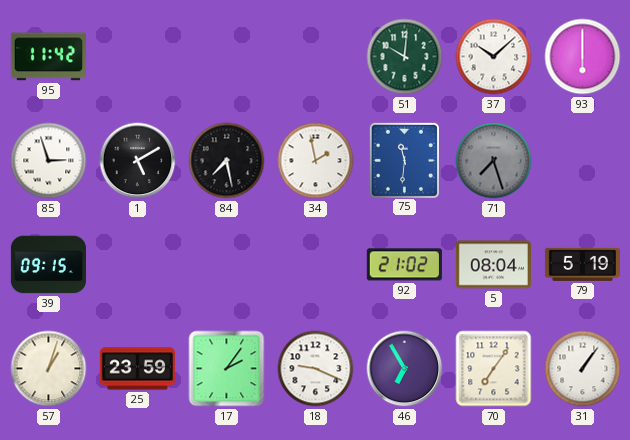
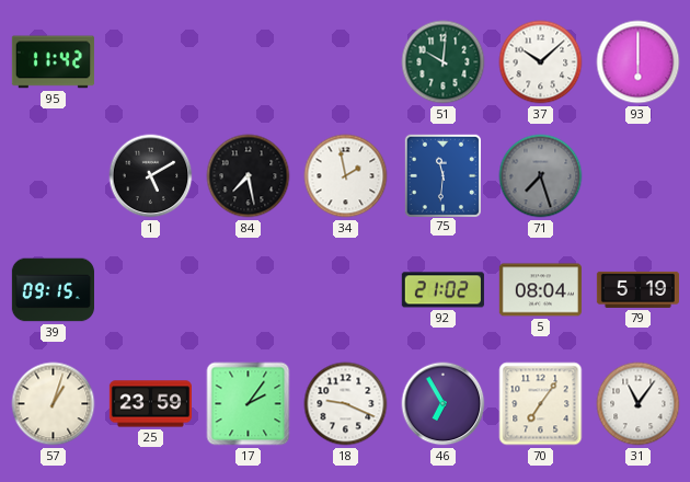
85: 2:57 -> none (49, 161)
31: 1:06 -> 11:06 (639, 404)
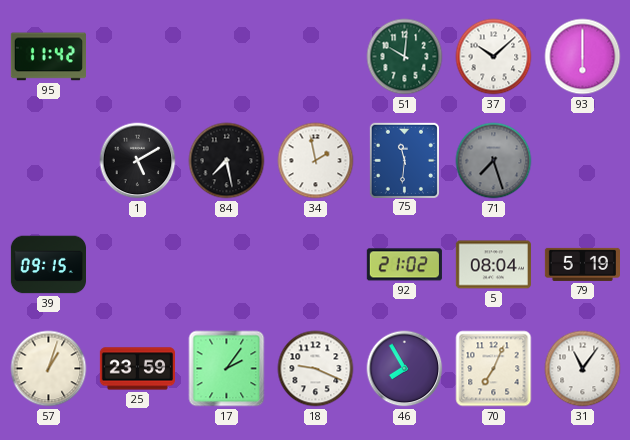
46: 6:55 -> 7:55 (405, 369)
70: 7:06 -> 7:04 (494, 369)
